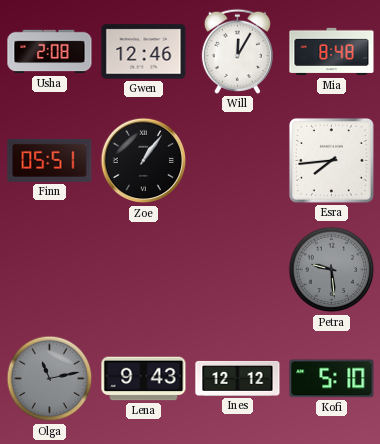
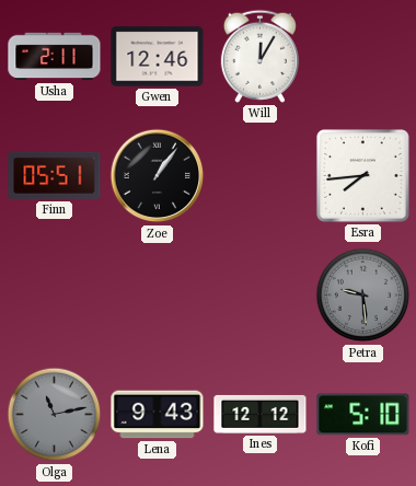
Usha: 2:08 -> 2:11 (55, 57)
Mia: 8:48 -> none (332, 52)
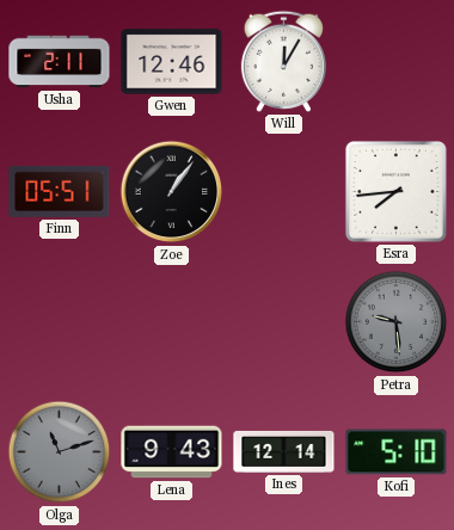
Olga: 11:13 -> 11:12 (60, 452)
Ines: 12:12 -> 12:14 (284, 451)
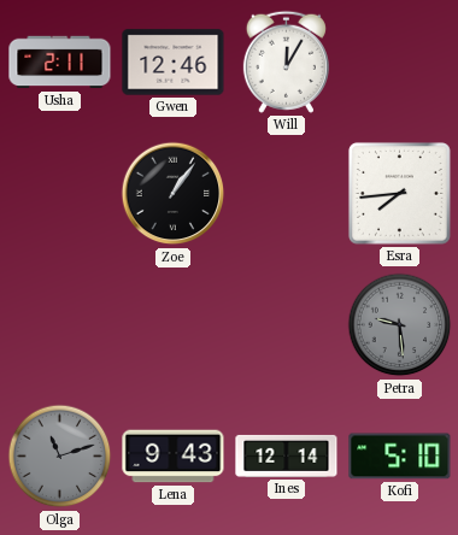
Finn: 05:51 -> none (60, 191)
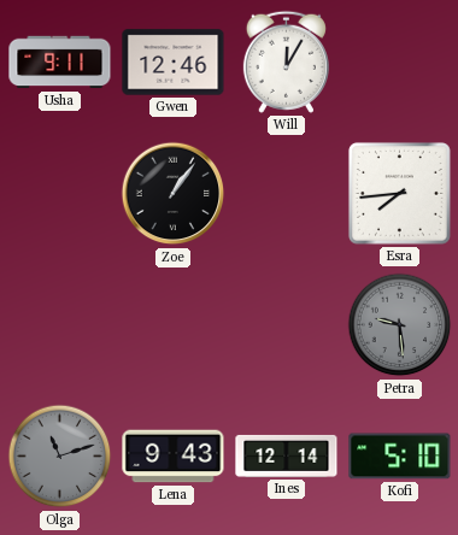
Usha: 2:11 -> 9:11 (60, 63)
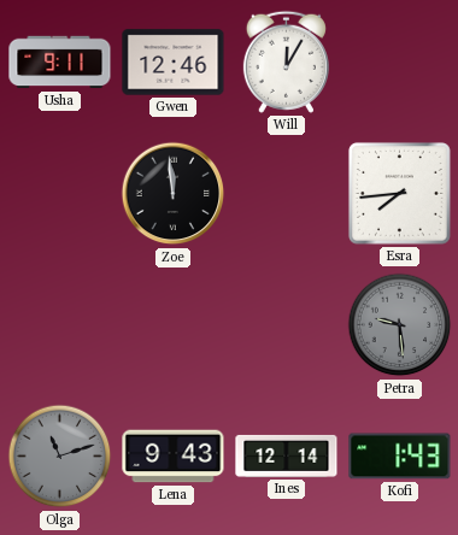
Zoe: 1:06 -> 11:59 (174, 194)
Kofi: 5:10 -> 1:43 (400, 457)
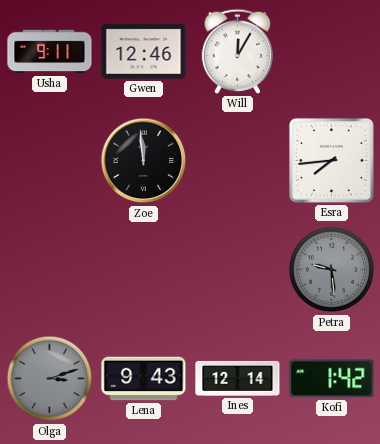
Olga: 11:12 -> 3:12 (50, 379)
Kofi: 1:43 -> 1:42 (332, 379)
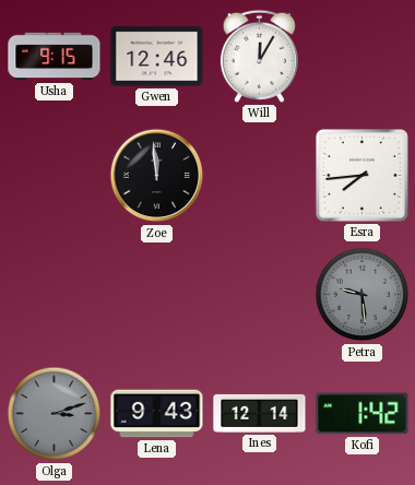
Usha: 9:11 -> 9:15 (55, 57)
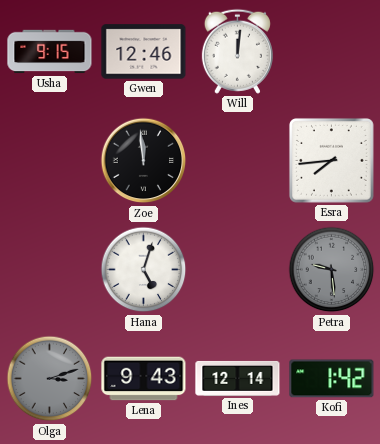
Will: 12:05 -> 12:01 (237, 51)
Hana: none -> 5:03 (144, 270)
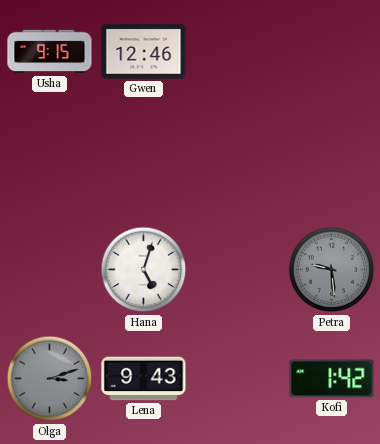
Will: 12:01 -> none (237, 51)
Zoe: 11:59 -> none (144, 161)
Esra: 7:44 -> none (331, 160)
Ines: 12:14 -> none (238, 378)
